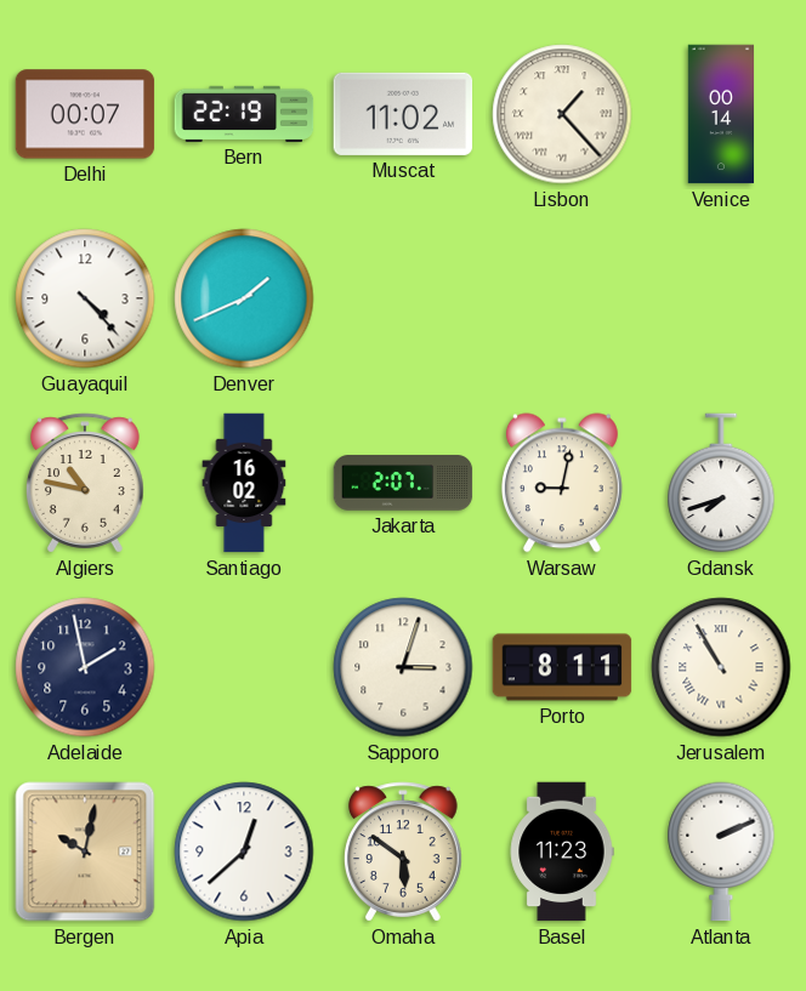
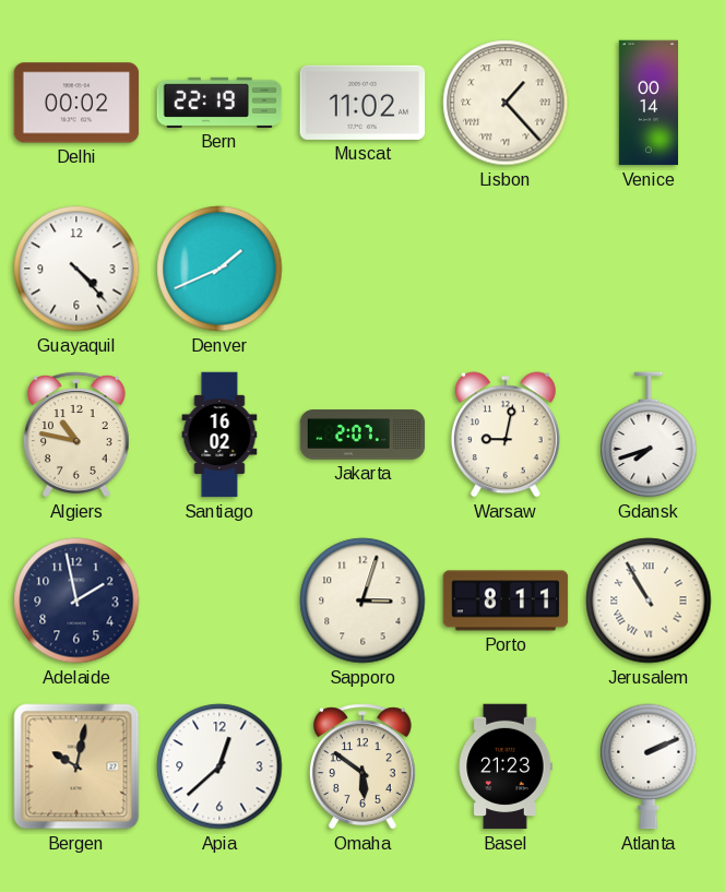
Delhi: 00:07 -> 00:02 (76, 103)
Basel: 11:23 -> 21:23 (506, 766)
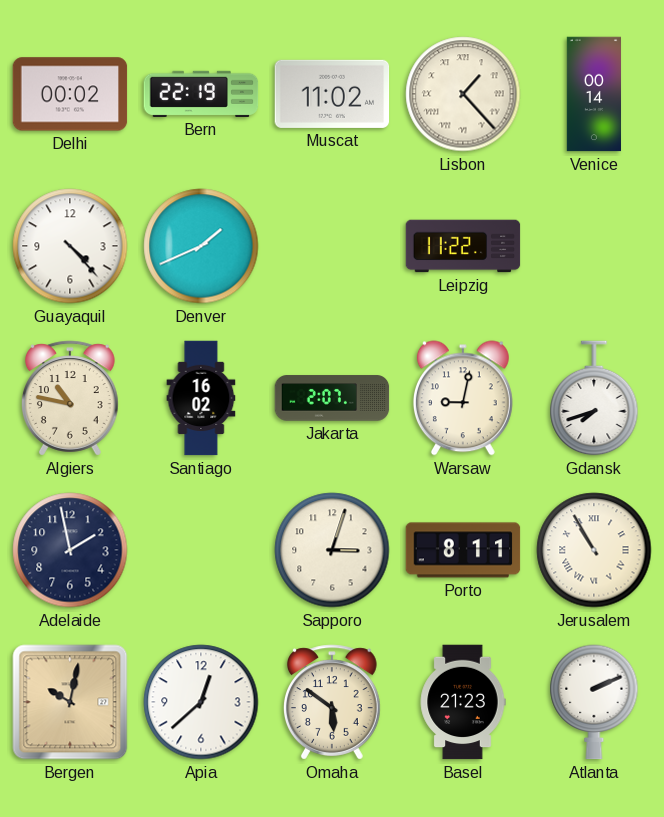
Leipzig: none -> 11:22 (463, 246)
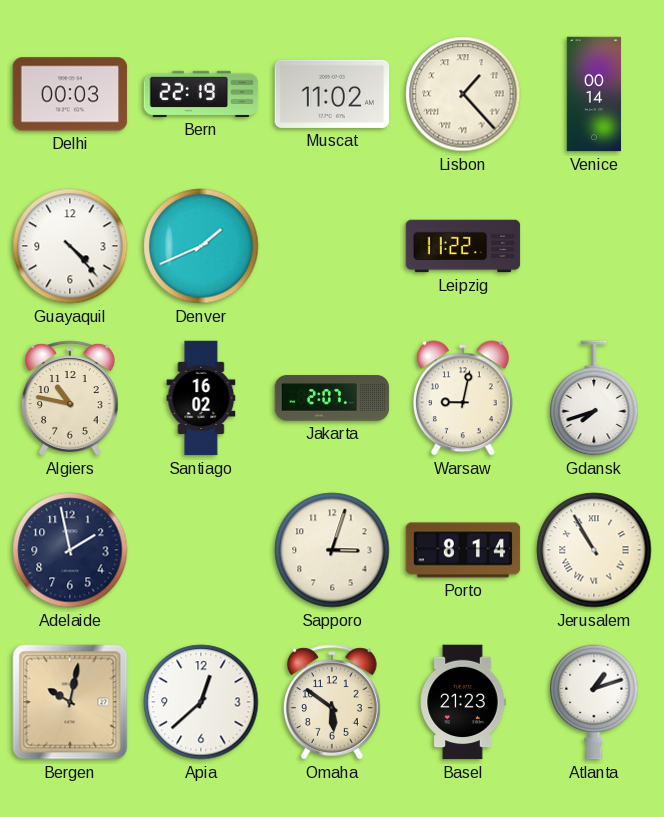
Delhi: 00:02 -> 00:03 (70, 94)
Porto: 8:11 -> 8:14 (463, 550)
Atlanta: 2:11 -> 1:12 (594, 702)
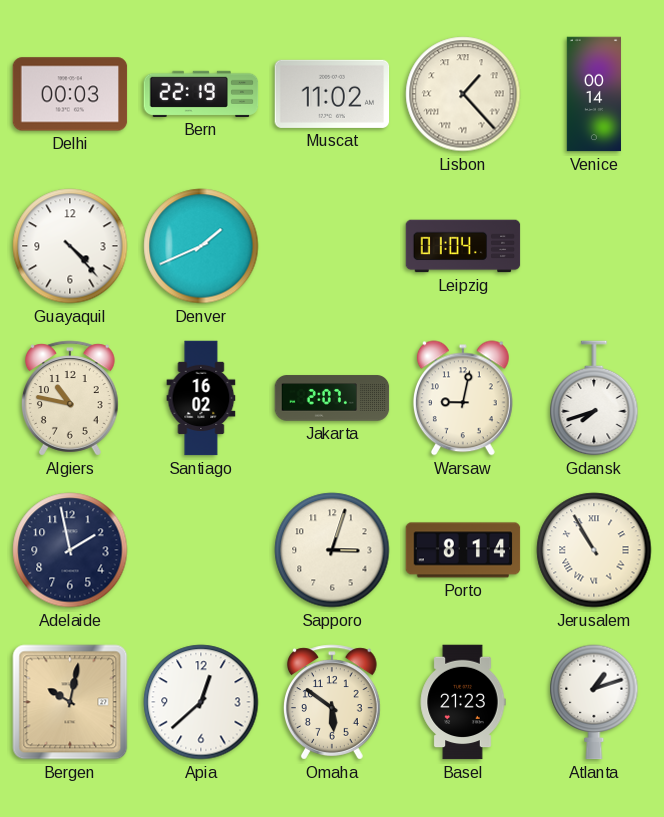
Leipzig: 11:22 -> 01:04 (463, 246)
